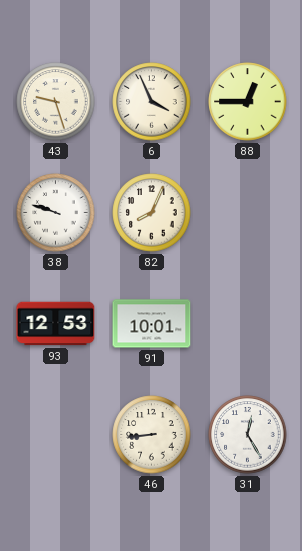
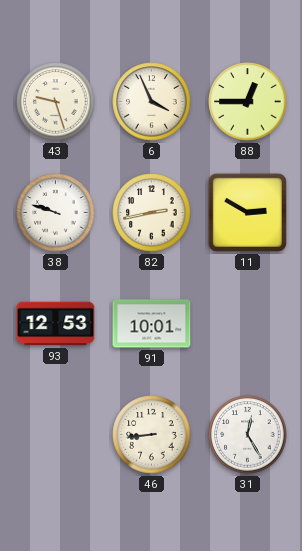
82: 8:04 -> 2:43 (152, 213)
11: none -> 2:50 (247, 212)
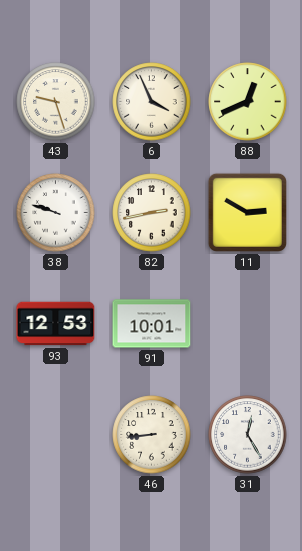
88: 12:45 -> 12:41 (248, 102)
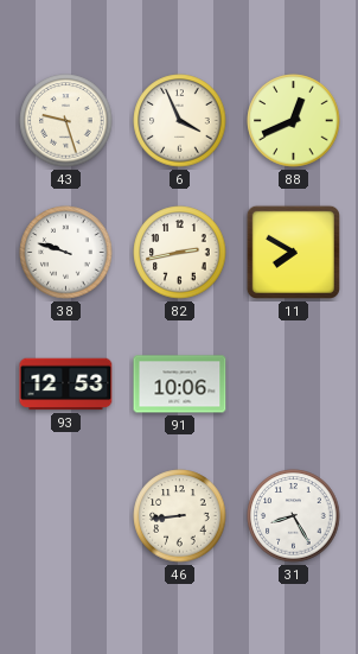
11: 2:50 -> 7:50 (293, 252)
91: 10:01 -> 10:06 (180, 385)
31: 12:25 -> 8:25 (294, 516)
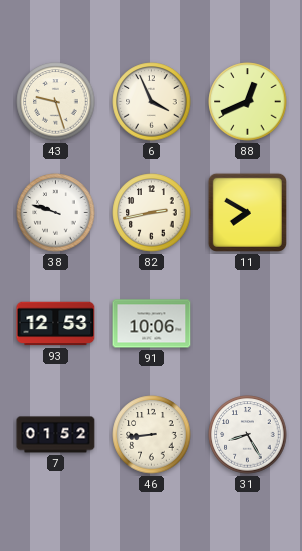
7: none -> 01:52 (56, 435)
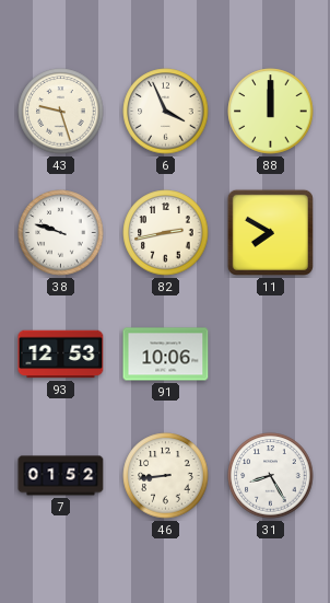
88: 12:41 -> 12:00 (271, 112)
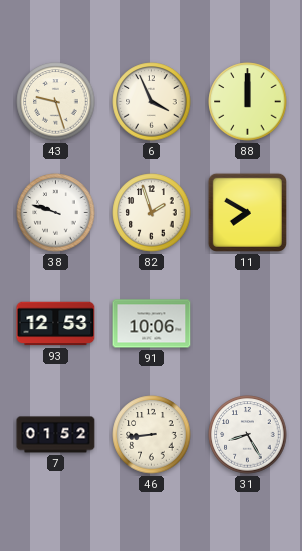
82: 2:43 -> 1:57 (152, 213)
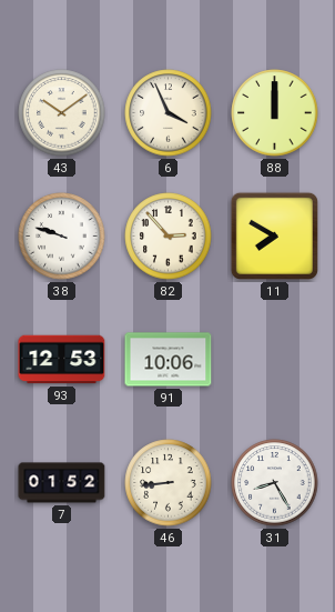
43: 9:27 -> 10:09 (62, 113)
82: 1:57 -> 2:53 (169, 237)
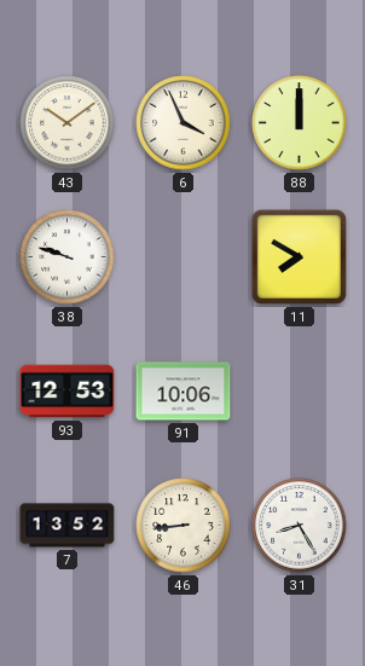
82: 2:53 -> none (169, 237)
7: 01:52 -> 13:52 (68, 526)
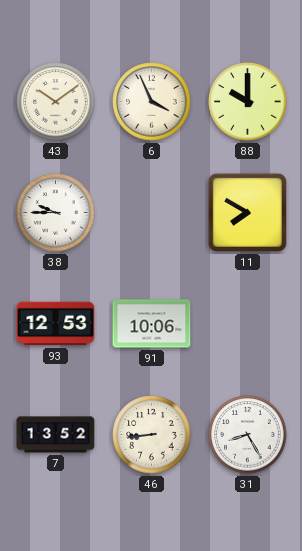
88: 12:00 -> 10:00 (248, 102)
38: 9:48 -> 9:45 (56, 213)
